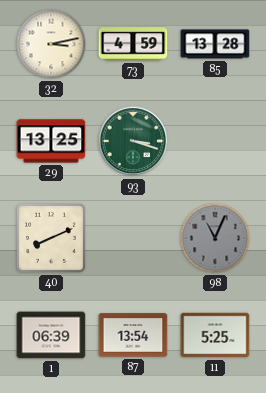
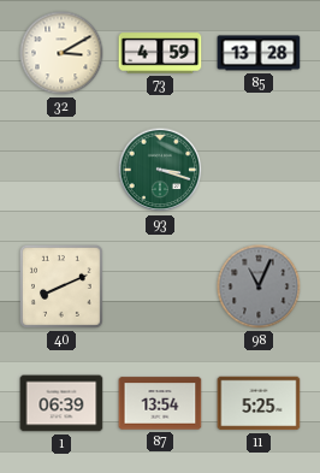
32: 3:13 -> 3:10 (61, 53)
29: 13:25 -> none (51, 141)
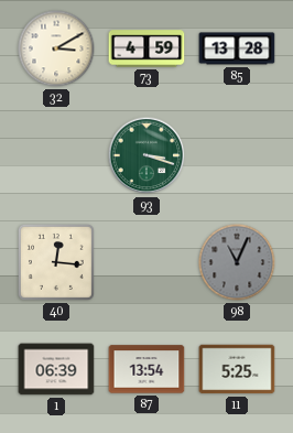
40: 8:11 -> 12:16 (56, 262)
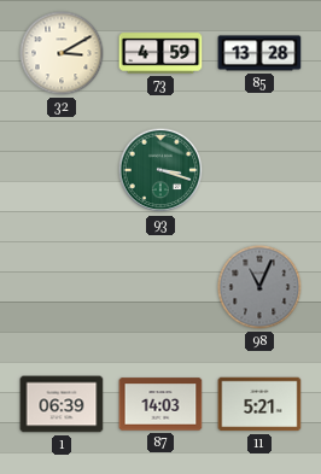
40: 12:16 -> none (56, 262)
87: 13:54 -> 14:03 (160, 404)
11: 5:25 -> 5:21 (259, 404)
